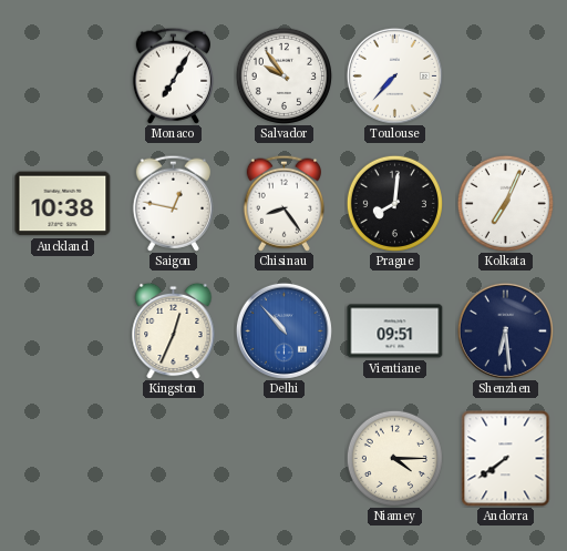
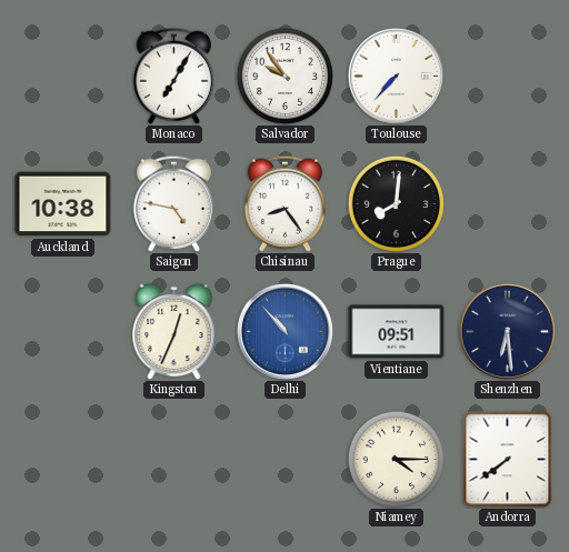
Saigon: 12:47 -> 4:47 (173, 203)
Kolkata: 7:04 -> none (505, 203)
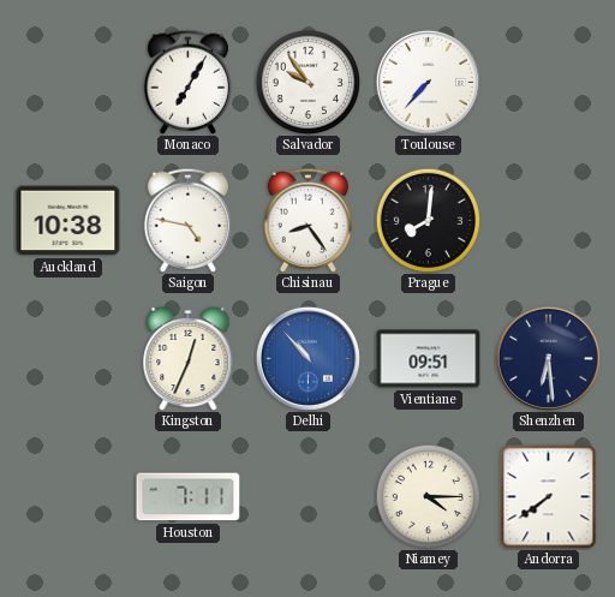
Houston: none -> 7:11 (189, 497)
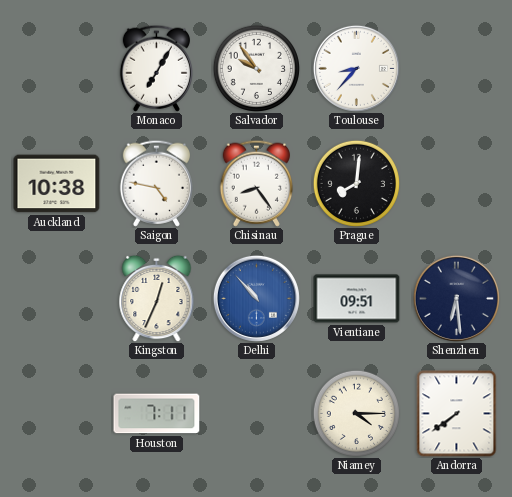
Toulouse: 7:37 -> 8:37 (356, 68)
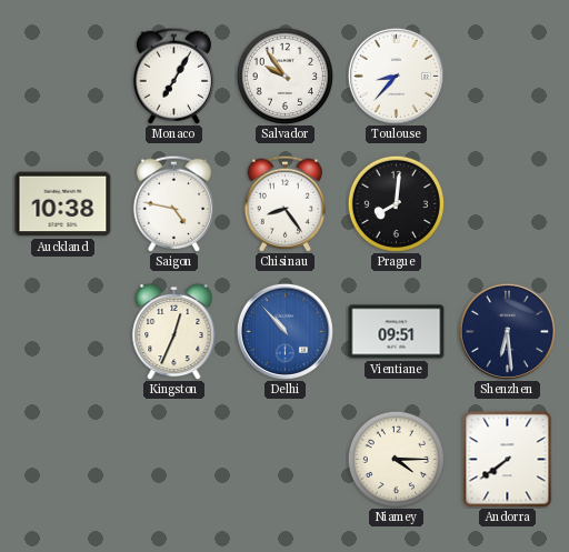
Houston: 7:11 -> none (157, 414)
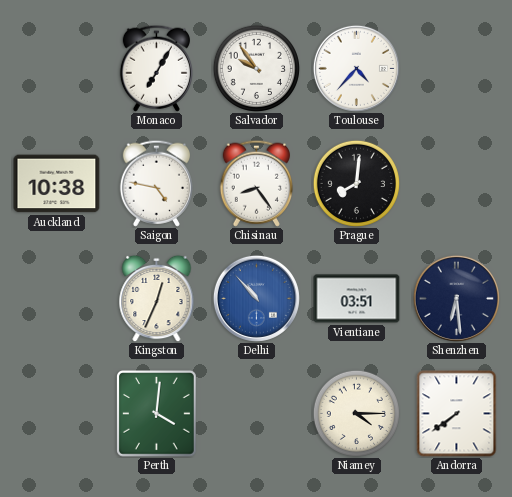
Toulouse: 8:37 -> 4:37 (356, 68)
Vientiane: 09:51 -> 03:51 (357, 299)
Perth: none -> 4:01 (157, 414)
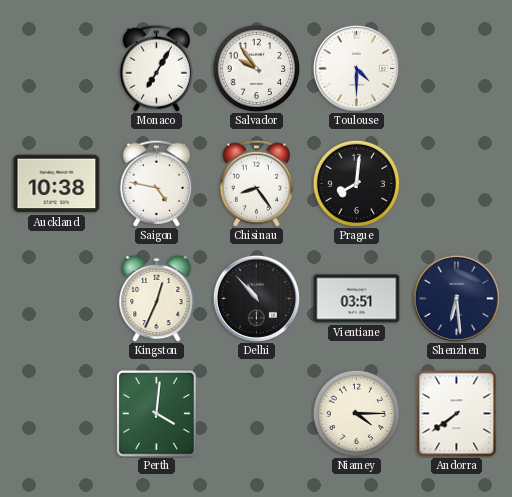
Toulouse: 4:37 -> 4:30 (356, 68)
Delhi dial: blue -> black (256, 298)
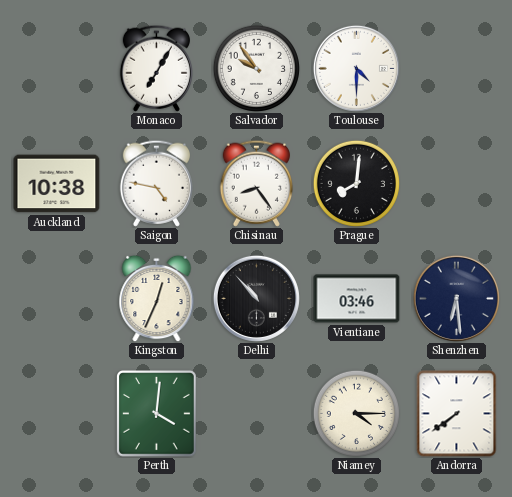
Vientiane: 03:51 -> 03:46 (357, 299)
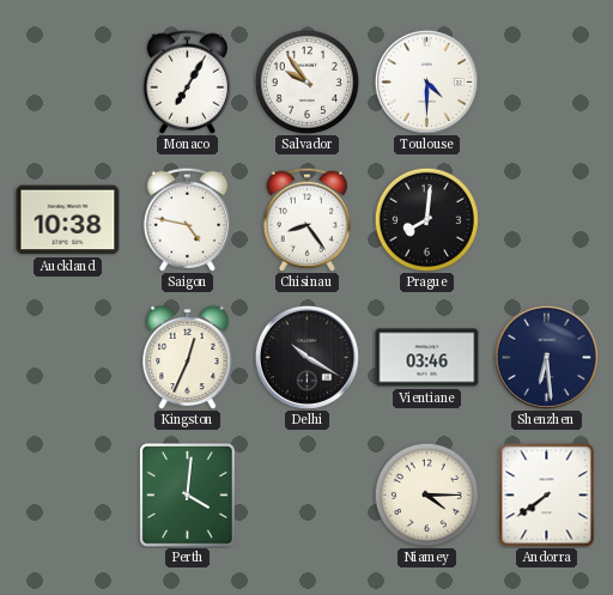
Delhi: 10:53 -> 10:20 (306, 357)
